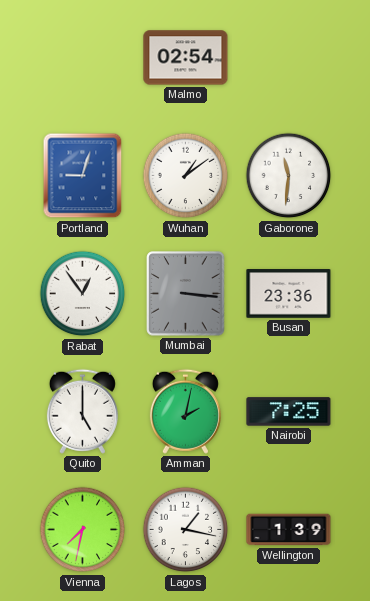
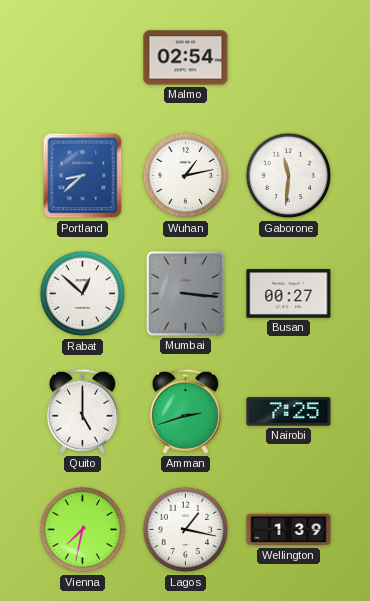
Portland: 9:03 -> 8:38 (83, 176)
Wuhan: 1:09 -> 1:13 (186, 176)
Rabat: 12:54 -> 12:52 (83, 294)
Busan: 23:36 -> 00:27 (289, 294)
Amman: 2:02 -> 2:42 (185, 411)
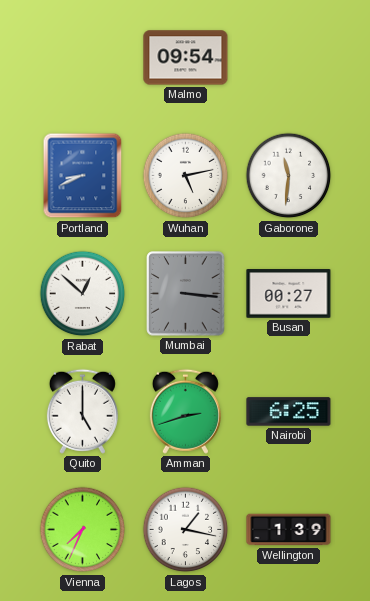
Malmo: 02:54 -> 09:54 (186, 58)
Portland: 8:38 -> 8:41 (83, 176)
Wuhan: 1:13 -> 5:13 (186, 176)
Nairobi: 7:25 -> 6:25 (289, 412)
Vienna: 7:32 -> 7:34 (83, 530)
